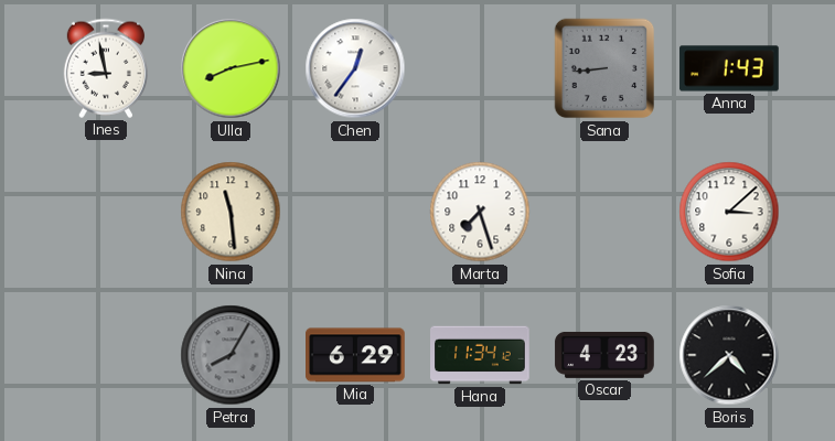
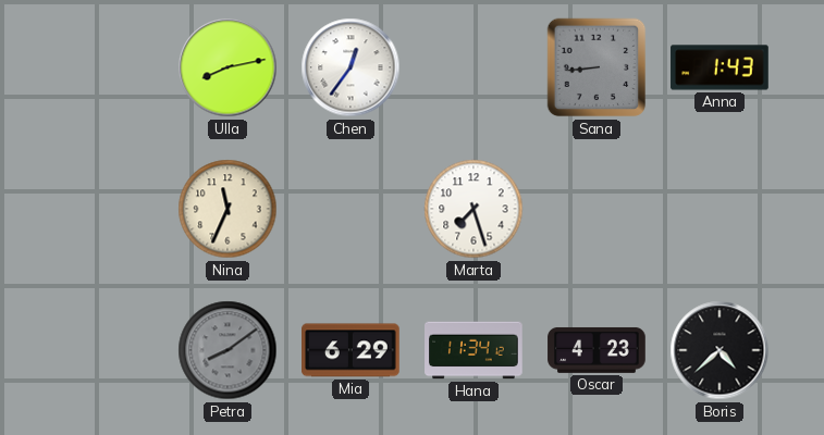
Ines: 8:58 -> none (106, 68)
Nina: 11:29 -> 11:34 (227, 209)
Sofia: 3:08 -> none (729, 212)
Petra: 8:05 -> 8:09 (227, 350)
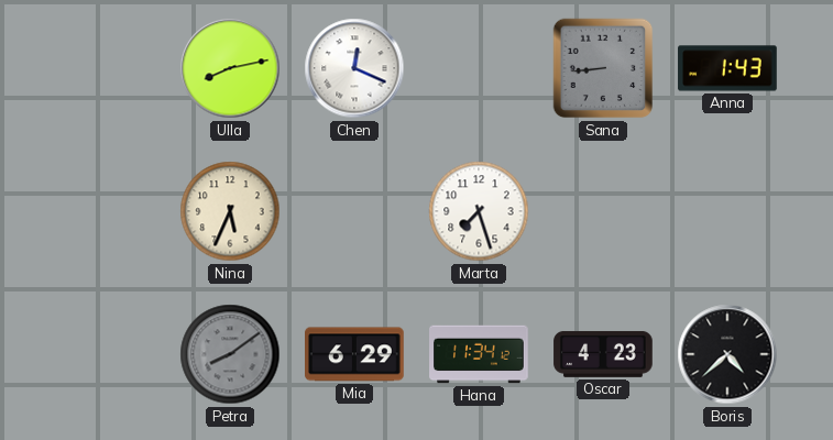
Chen: 12:36 -> 12:19 (354, 68)
Nina: 11:34 -> 5:34 (230, 211)
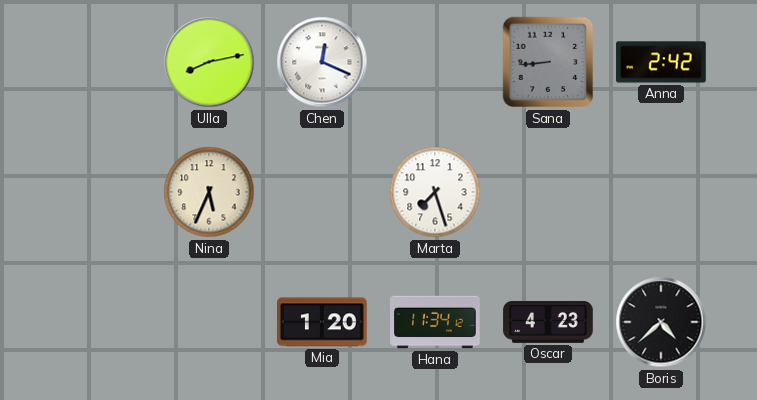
Anna: 1:43 -> 2:42 (661, 62)
Petra: 8:09 -> none (230, 354)
Mia: 6:29 -> 1:20 (323, 322)
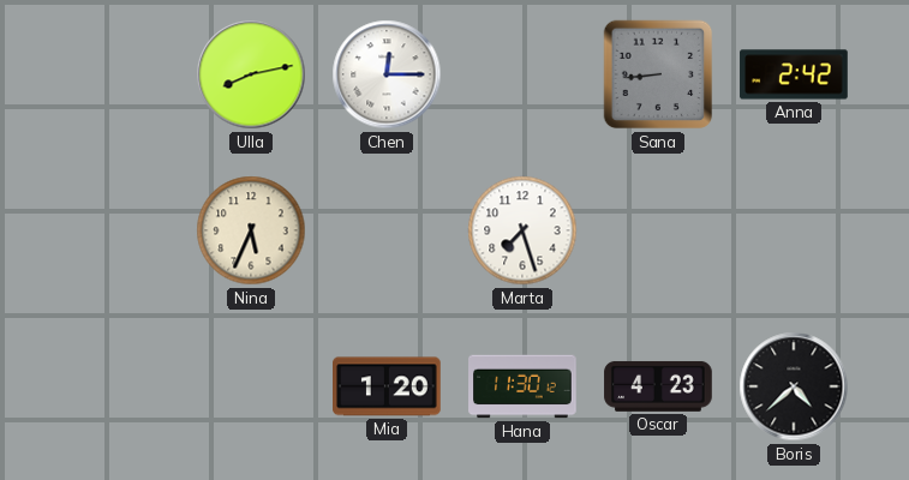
Chen: 12:19 -> 12:15 (387, 74)
Hana: 11:34 -> 11:30 (522, 386)
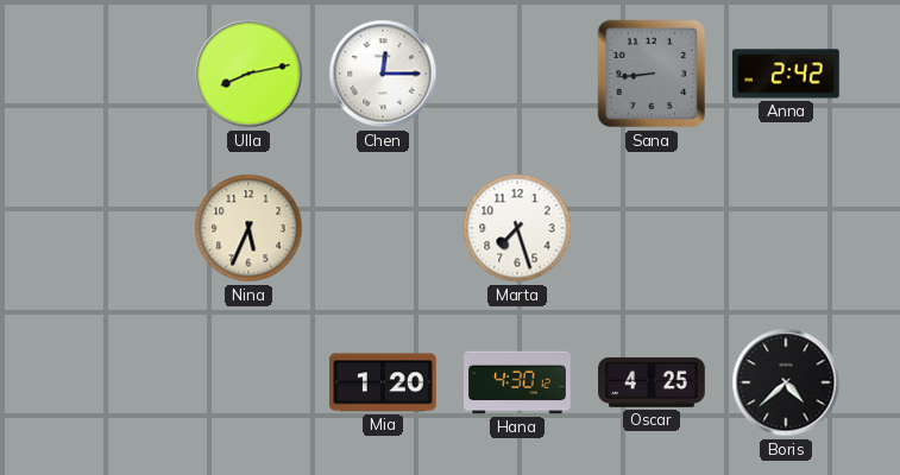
Hana: 11:30 -> 4:30 (517, 382)
Oscar: 4:23 -> 4:25 (652, 382)
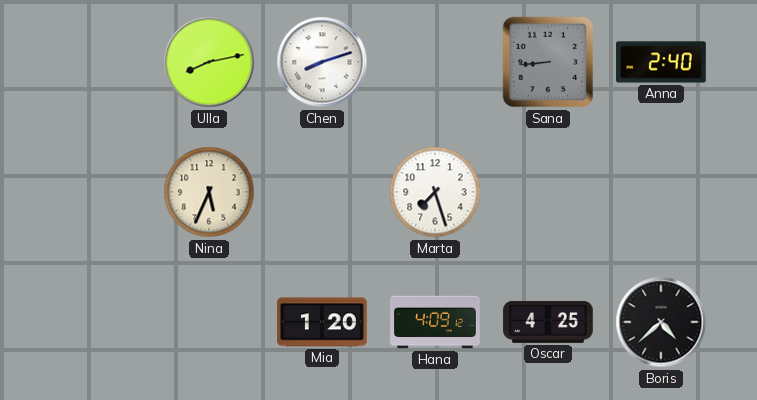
Chen: 12:15 -> 8:12 (322, 62)
Anna: 2:42 -> 2:40 (661, 62)
Hana: 4:30 -> 4:09 (435, 322)
